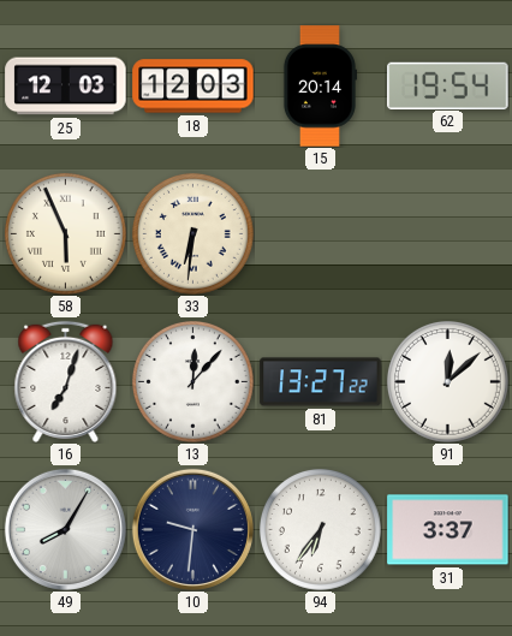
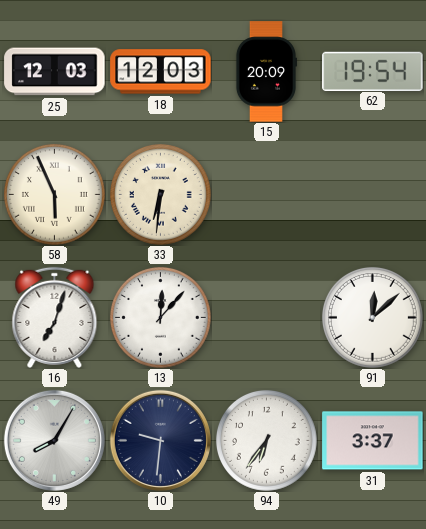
15: 20:14 -> 20:09 (266, 72)
81: 13:27 -> none (321, 382)
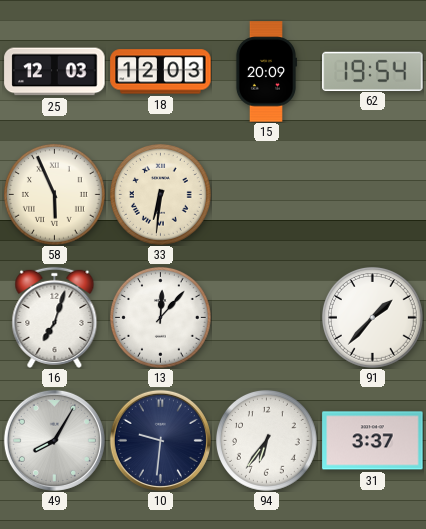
91: 12:08 -> 1:37 (373, 318)
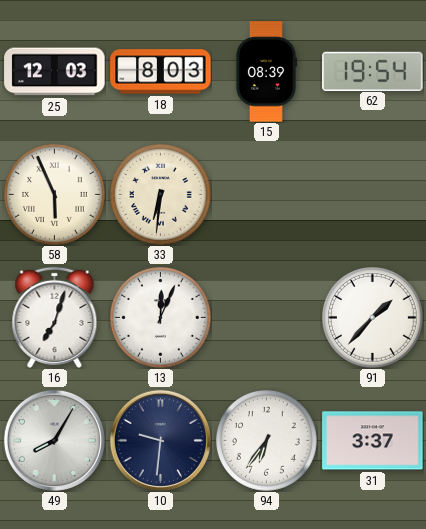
18: 12:03 -> 8:03 (161, 72)
15: 20:09 -> 08:39 (266, 72)
13: 12:07 -> 12:04 (161, 318)
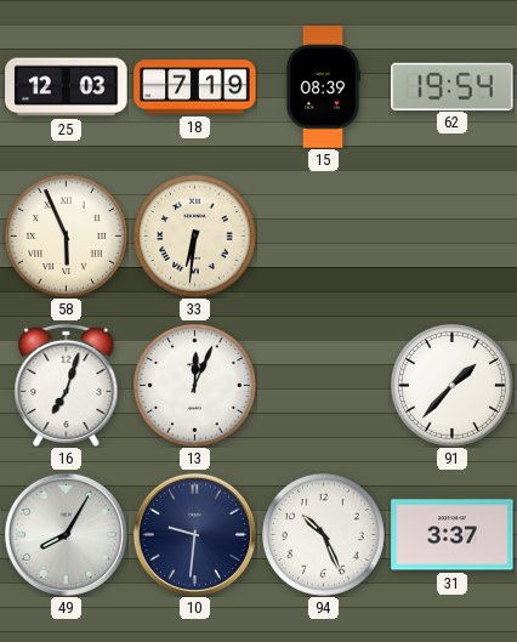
18: 8:03 -> 7:19 (195, 87)
94: 6:36 -> 10:26 (324, 535)
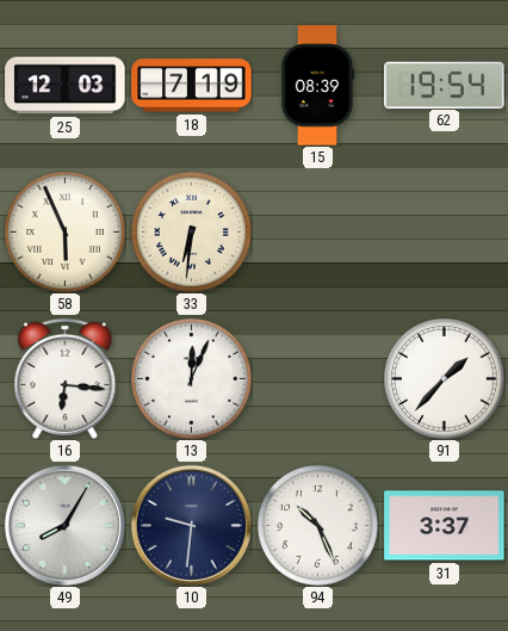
16: 7:03 -> 6:16 (66, 378)
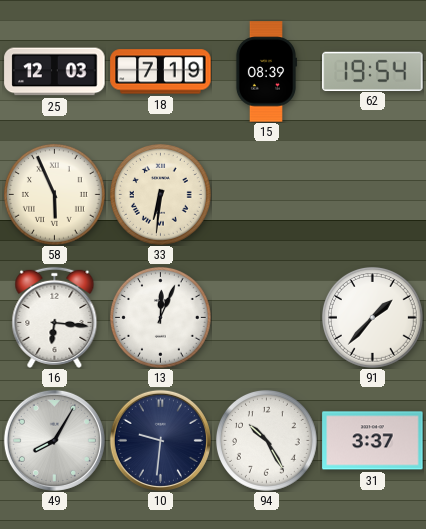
94: 10:26 -> 10:25 (267, 441)
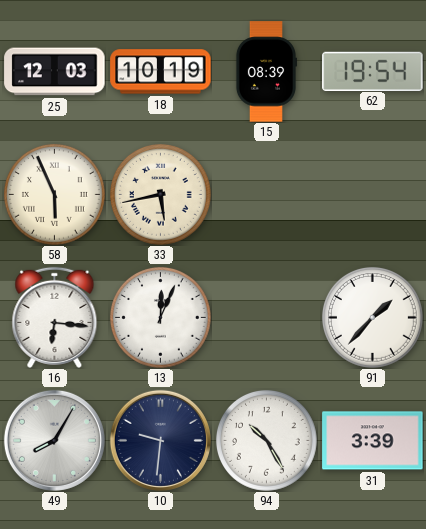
18: 7:19 -> 10:19 (161, 72)
33: 6:31 -> 5:43 (161, 195)
31: 3:37 -> 3:39 (373, 441)
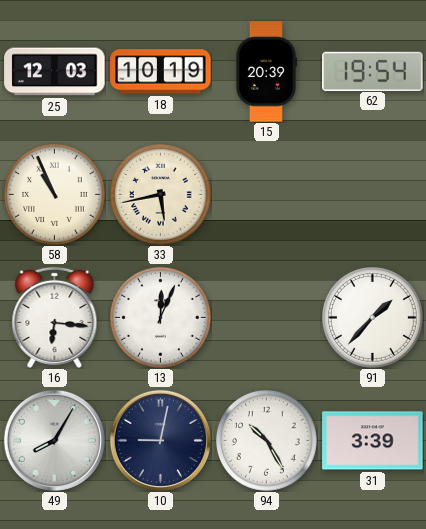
15: 08:39 -> 20:39 (266, 72)
58: 5:56 -> 10:56 (55, 195)
10: 9:31 -> 9:02 (160, 440)
